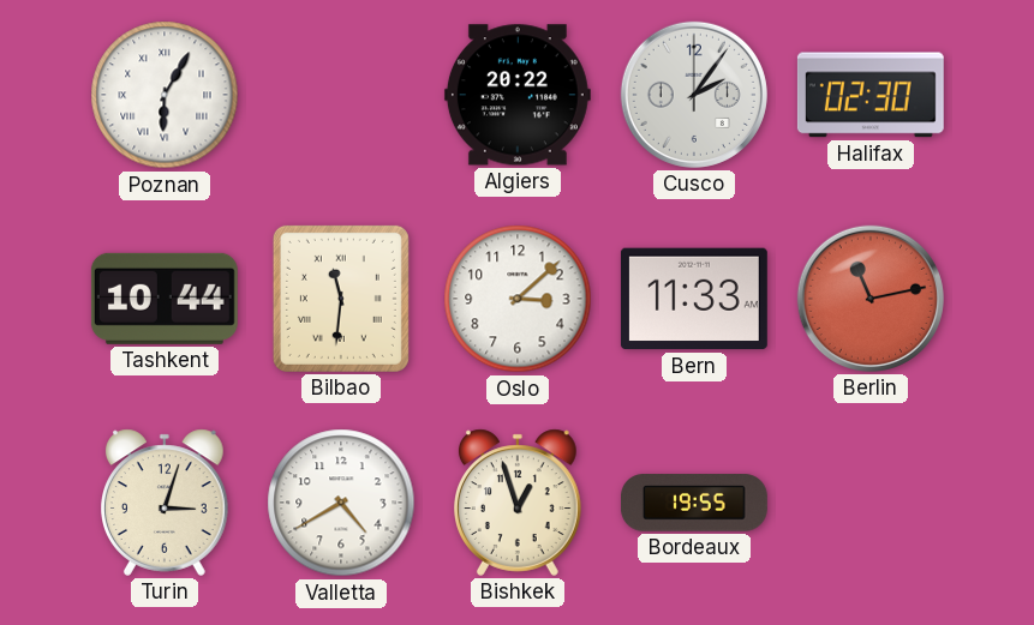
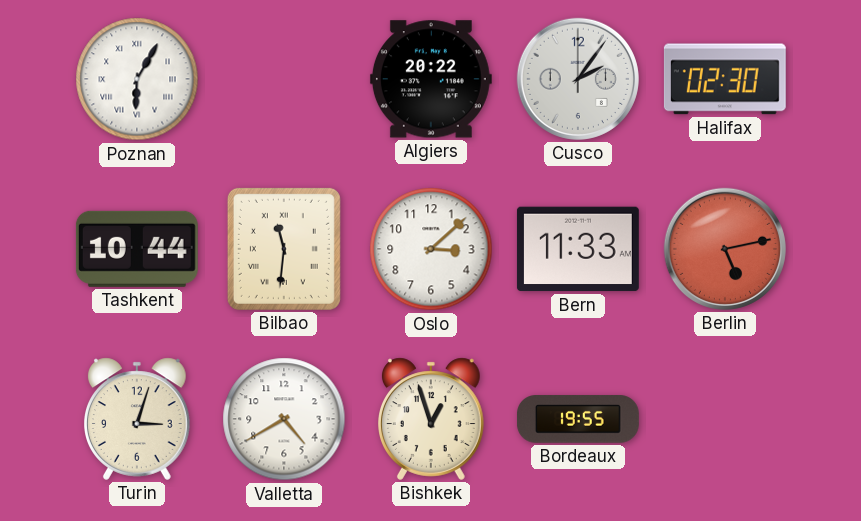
Berlin: 11:13 -> 5:13 (725, 249)
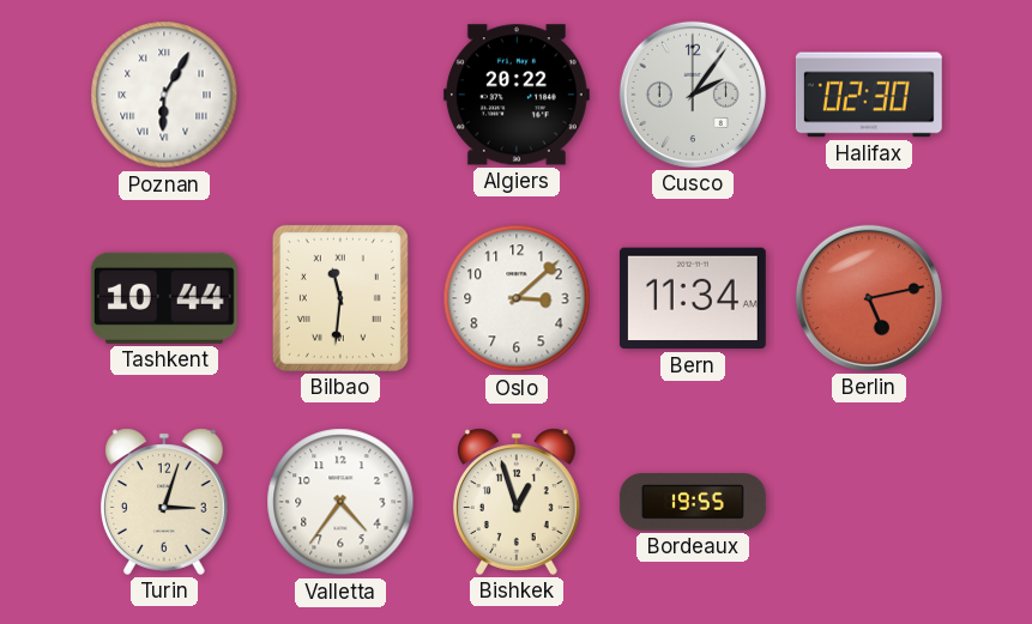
Bern: 11:33 -> 11:34 (693, 298)
Valletta: 4:40 -> 4:36 (340, 502)
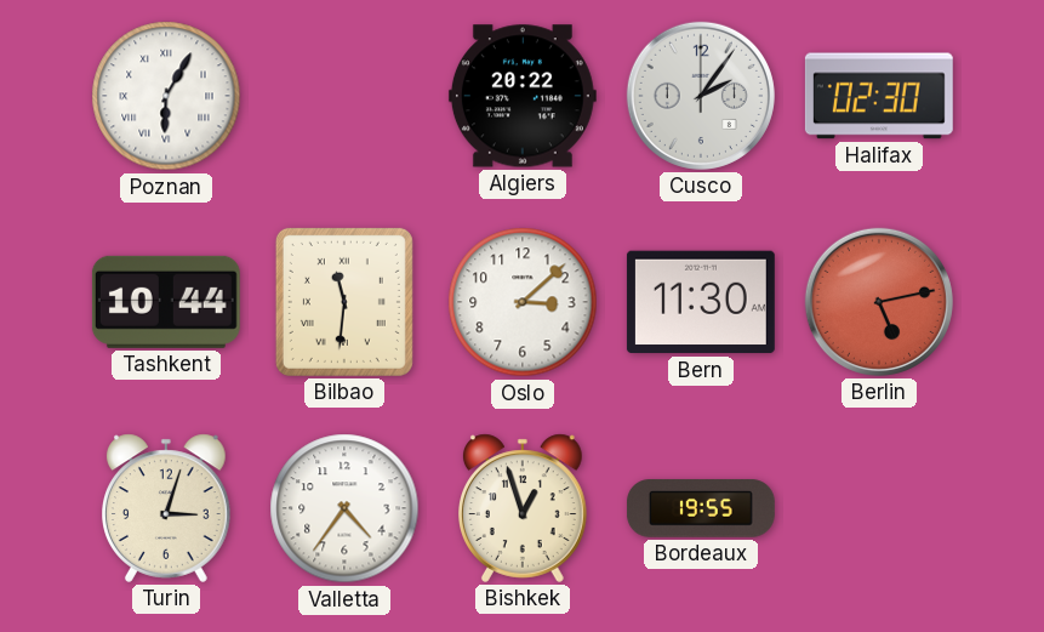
Bern: 11:34 -> 11:30 (701, 302)
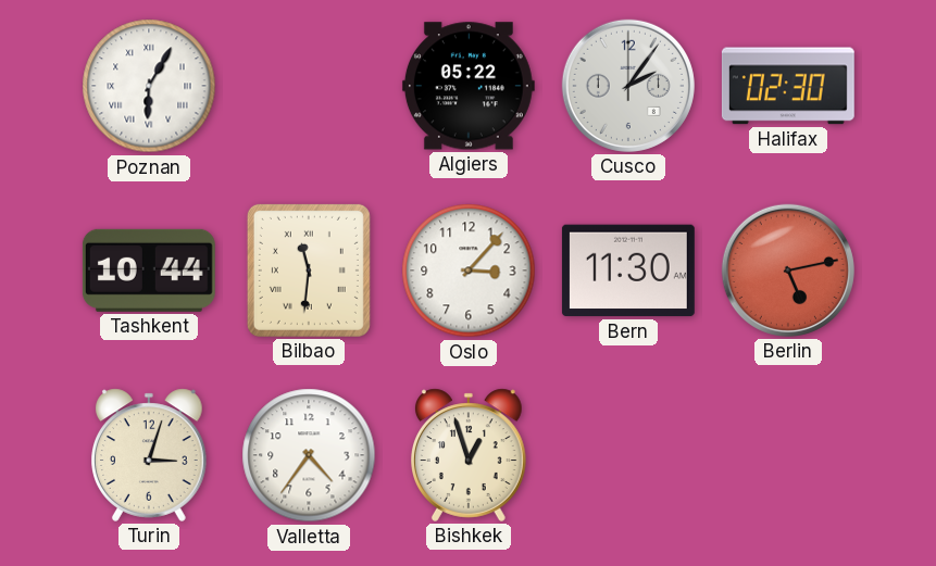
Algiers: 20:22 -> 05:22 (469, 86)
Oslo: 3:08 -> 3:07 (469, 271)
Bordeaux: 19:55 -> none (701, 508)
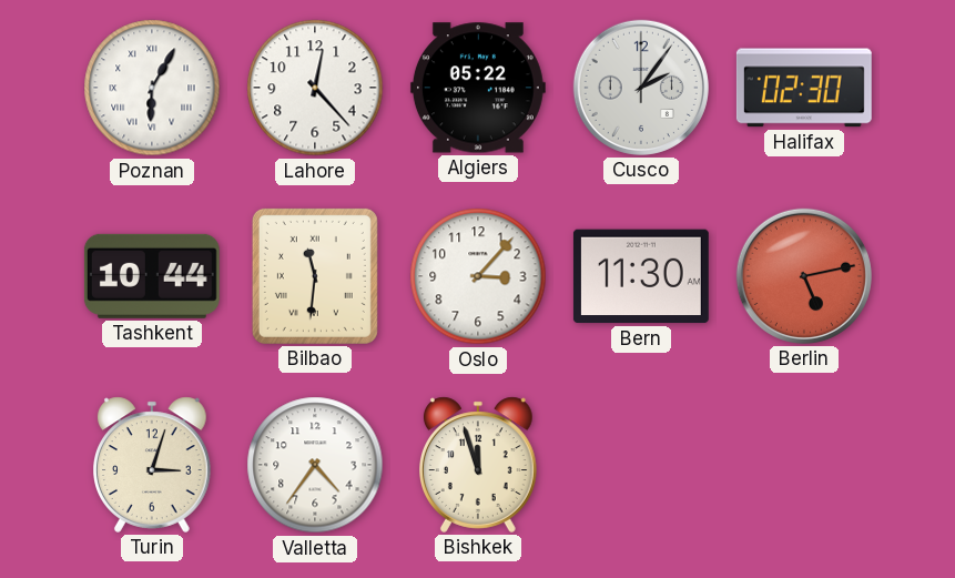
Lahore: none -> 12:23 (315, 88)
Bishkek: 12:57 -> 11:57 (479, 465)
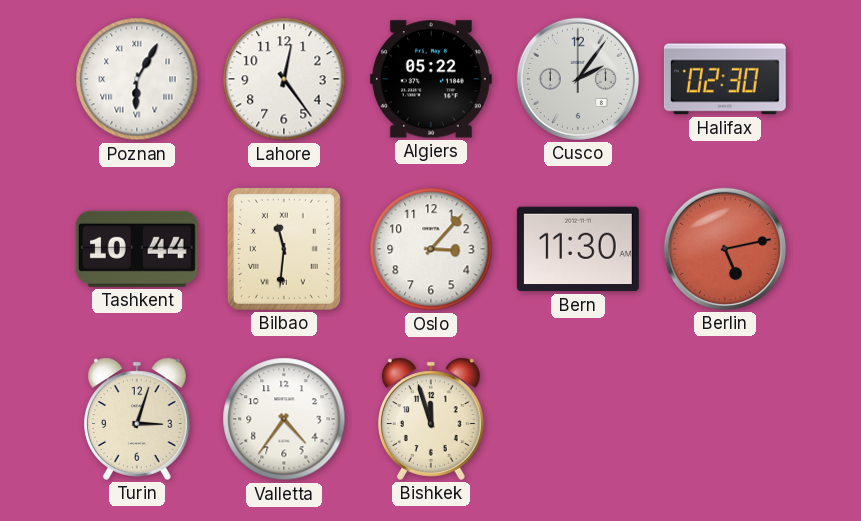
Lahore: 12:23 -> 12:24 (284, 79)
